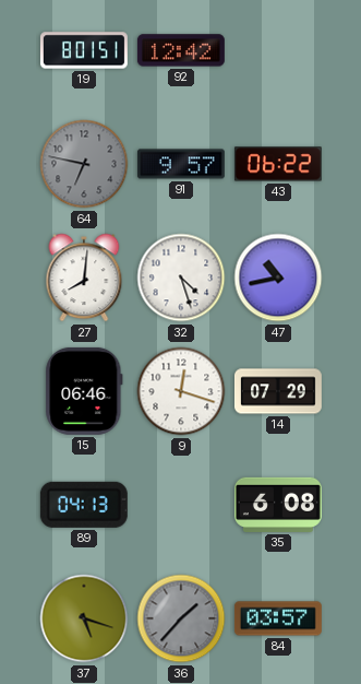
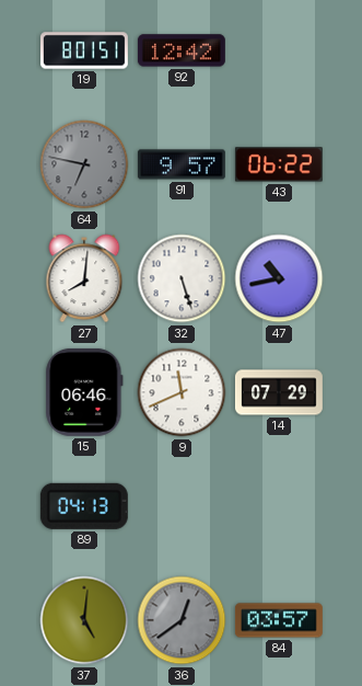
32: 4:27 -> 5:27 (182, 278)
9: 12:18 -> 11:41 (182, 392)
35: 6:08 -> none (278, 505)
37: 5:18 -> 5:01 (84, 620)
36: 1:37 -> 12:39 (182, 620)
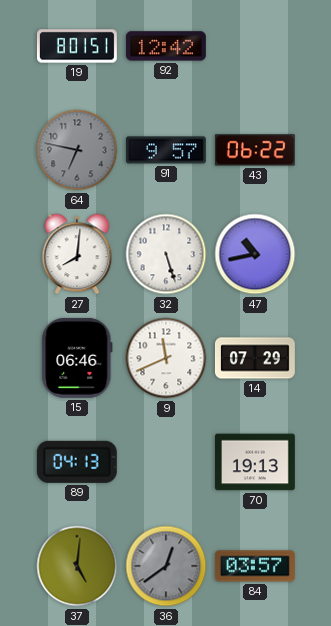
70: none -> 19:13 (255, 462)
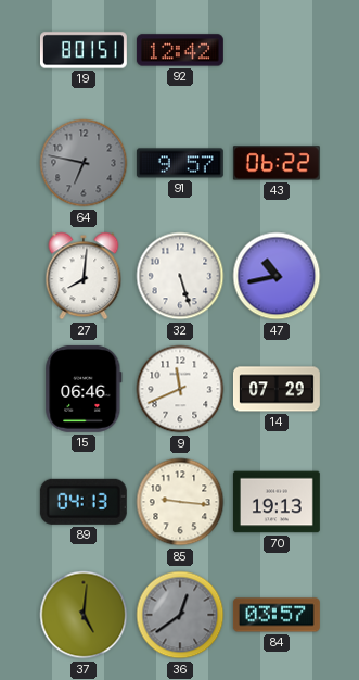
85: none -> 9:16 (180, 502)
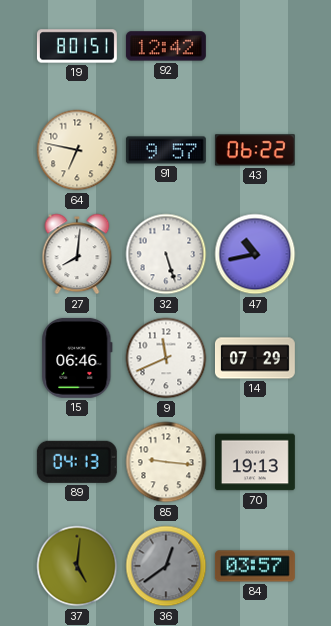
64 dial: grey -> cream (77, 150)
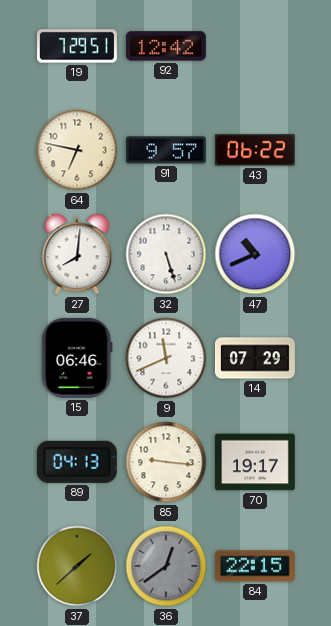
19: 8:01 -> 7:29 (77, 46)
47: 10:43 -> 10:41 (255, 254)
70: 19:13 -> 19:17 (255, 462)
37: 5:01 -> 1:38 (77, 566)
84: 03:57 -> 22:15 (255, 566)
